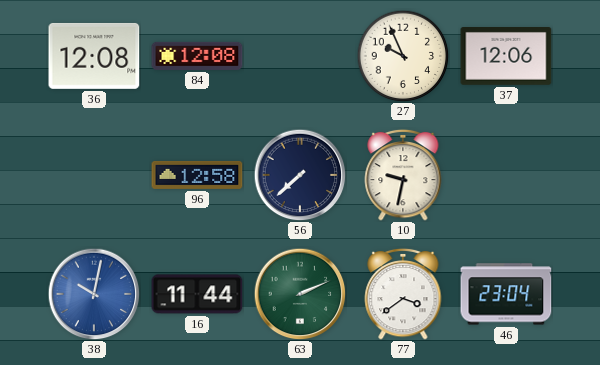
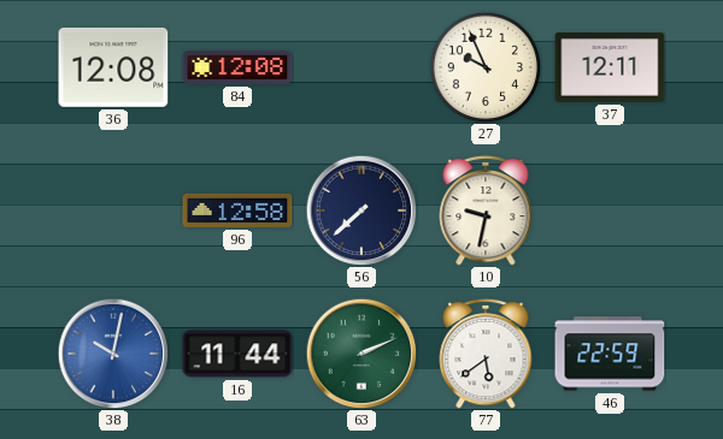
37: 12:06 -> 12:11 (610, 69)
77: 3:39 -> 5:39 (486, 354)
46: 23:04 -> 22:59 (610, 354)
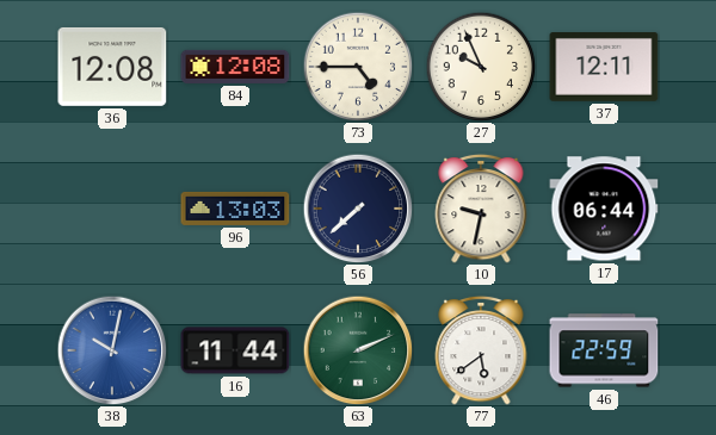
73: none -> 4:45 (358, 67)
96: 12:58 -> 13:03 (235, 209)
17: none -> 06:44 (604, 209)
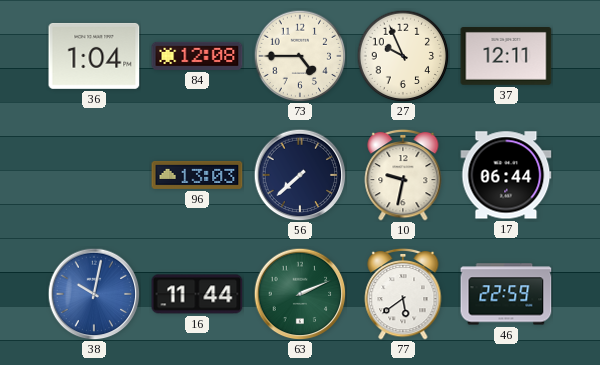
36: 12:08 -> 1:04 (94, 56)
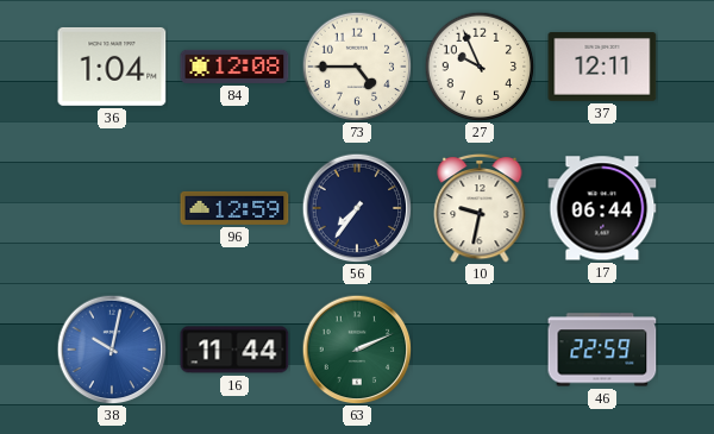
96: 13:03 -> 12:59 (234, 208)
56: 7:38 -> 7:36 (357, 208)
77: 5:39 -> none (403, 294)
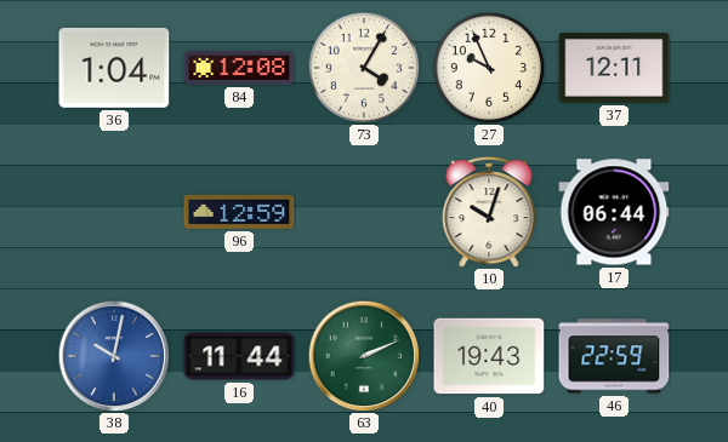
73: 4:45 -> 4:05 (364, 68)
56: 7:36 -> none (357, 208)
10: 9:32 -> 10:03 (489, 212)
40: none -> 19:43 (489, 356)
